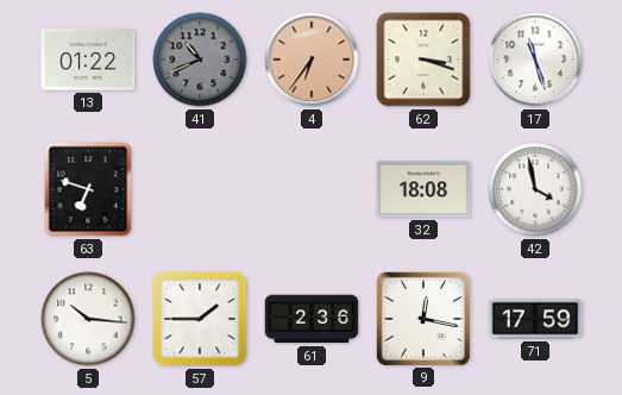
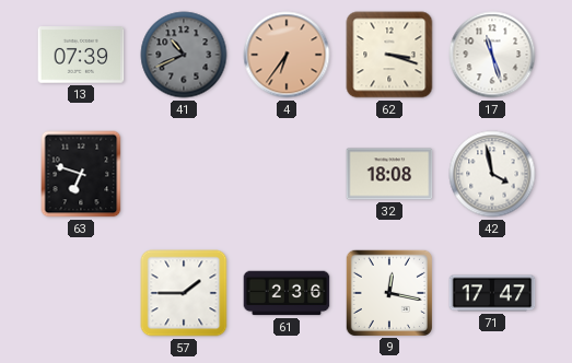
13: 01:22 -> 07:39 (81, 55)
5: 10:16 -> none (88, 319)
71: 17:59 -> 17:47 (492, 293)
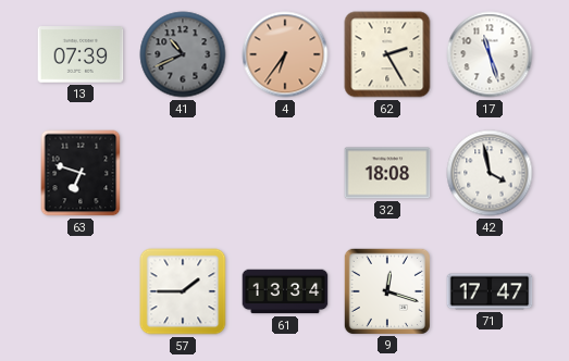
62: 3:18 -> 2:25 (387, 54)
61: 2:36 -> 13:34 (285, 291)
9: 12:17 -> 12:18 (386, 290)
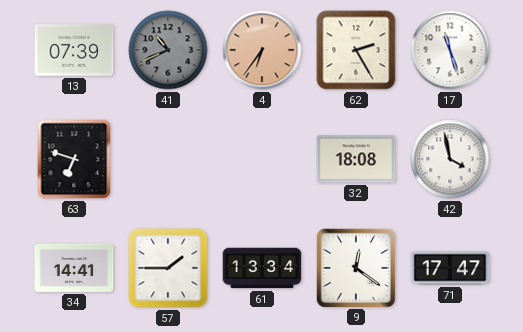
34: none -> 14:41 (74, 268)
9: 12:18 -> 12:21 (355, 267)
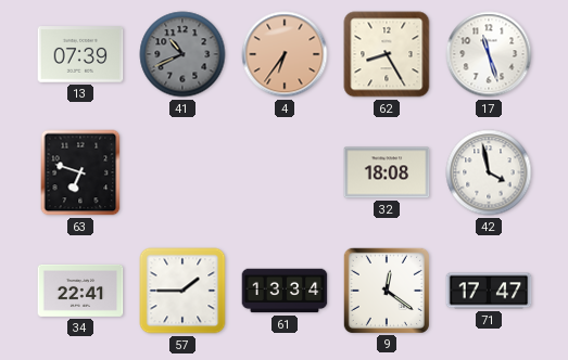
62: 2:25 -> 8:25 (387, 54)
34: 14:41 -> 22:41 (80, 291)
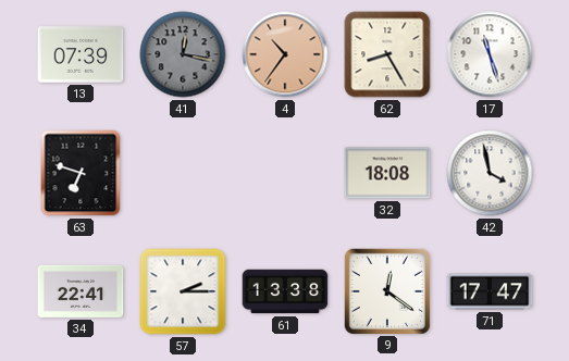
41: 10:41 -> 12:17 (183, 54)
4: 6:36 -> 10:36 (285, 54)
57: 1:45 -> 2:15 (183, 291)
61: 13:34 -> 13:38 (285, 291)
